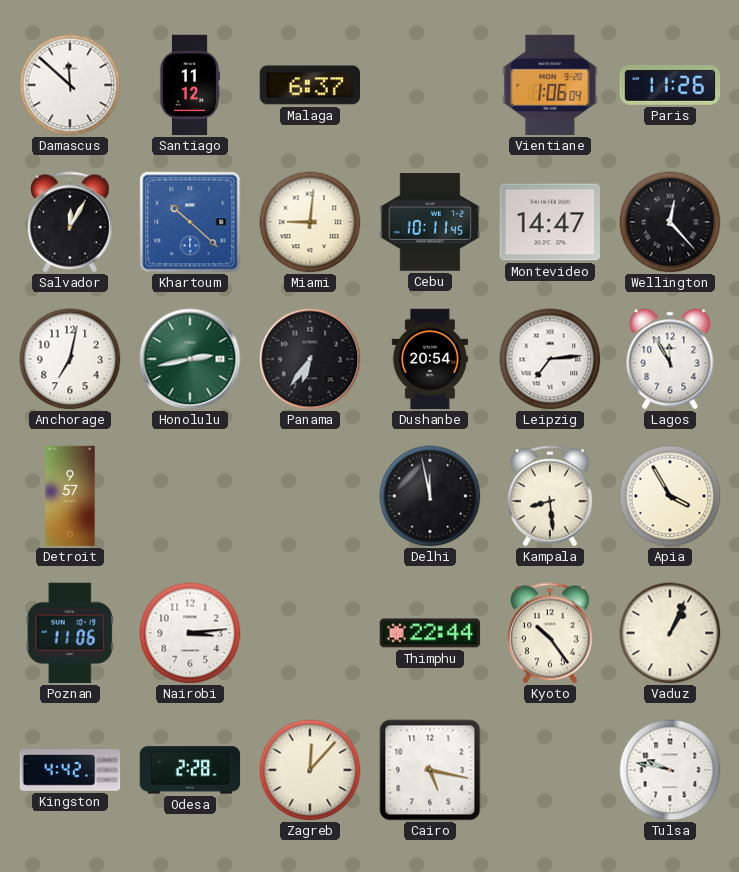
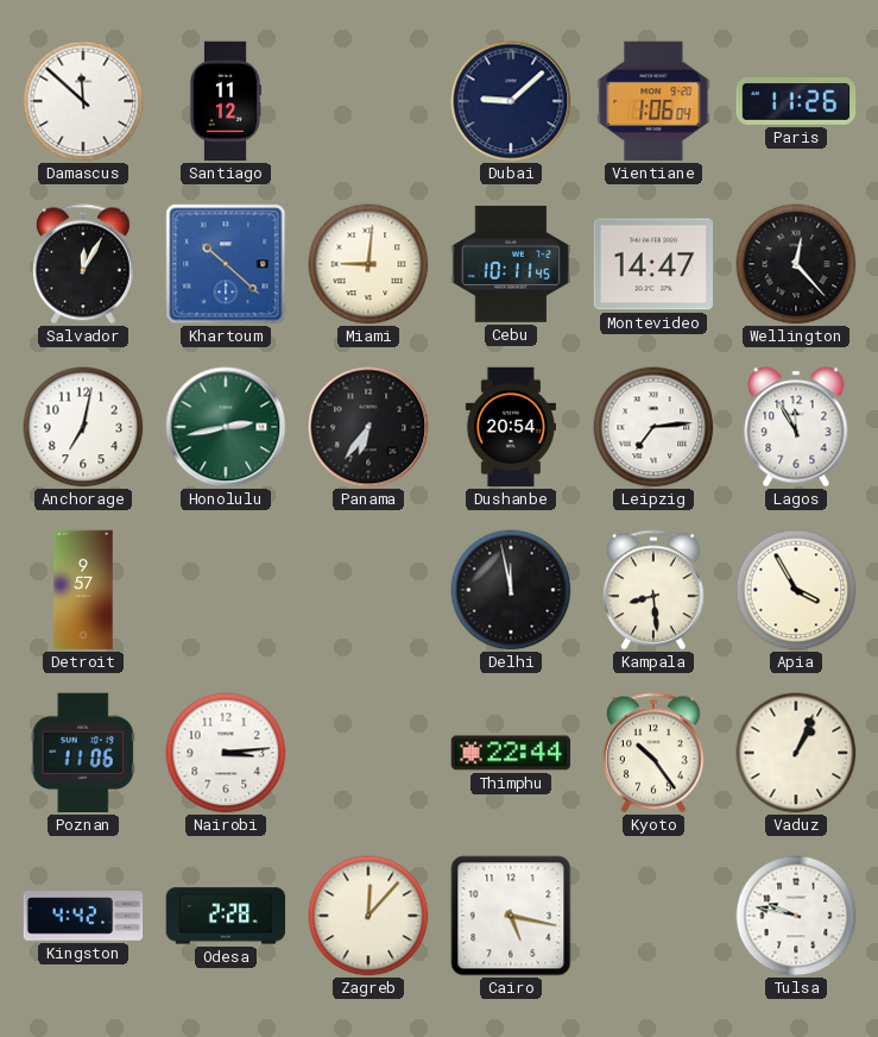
Malaga: 6:37 -> none (309, 85)
Dubai: none -> 9:08 (511, 101)
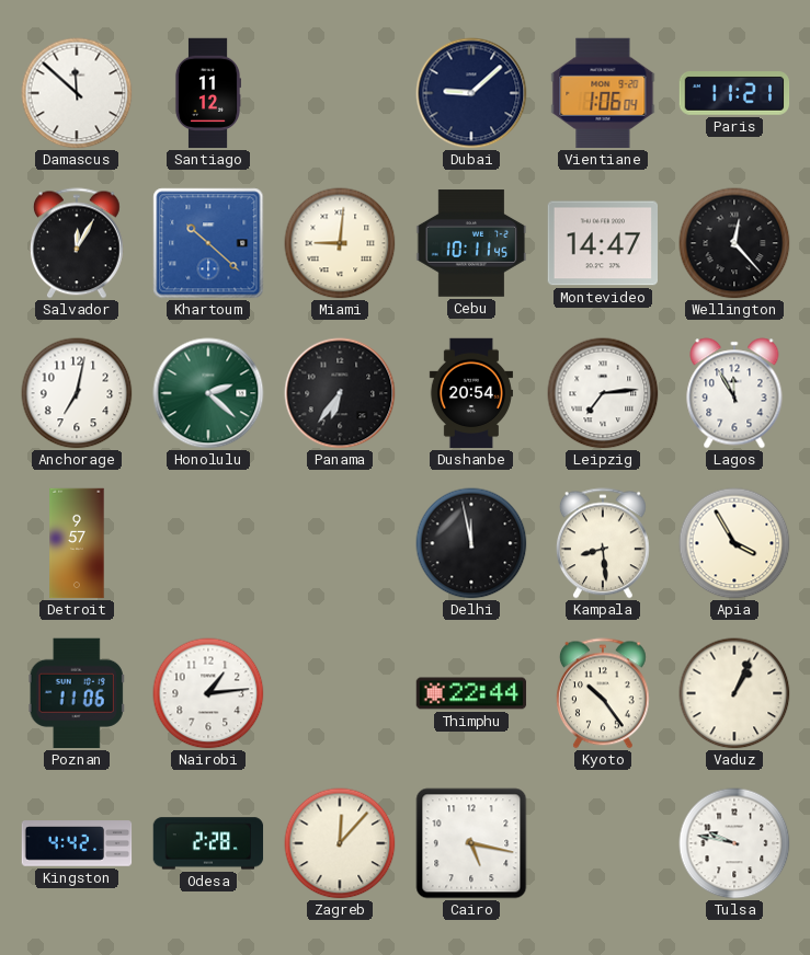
Paris: 11:26 -> 11:21 (734, 94)
Honolulu: 2:43 -> 2:22 (208, 393)
Nairobi: 3:14 -> 1:14 (208, 693)
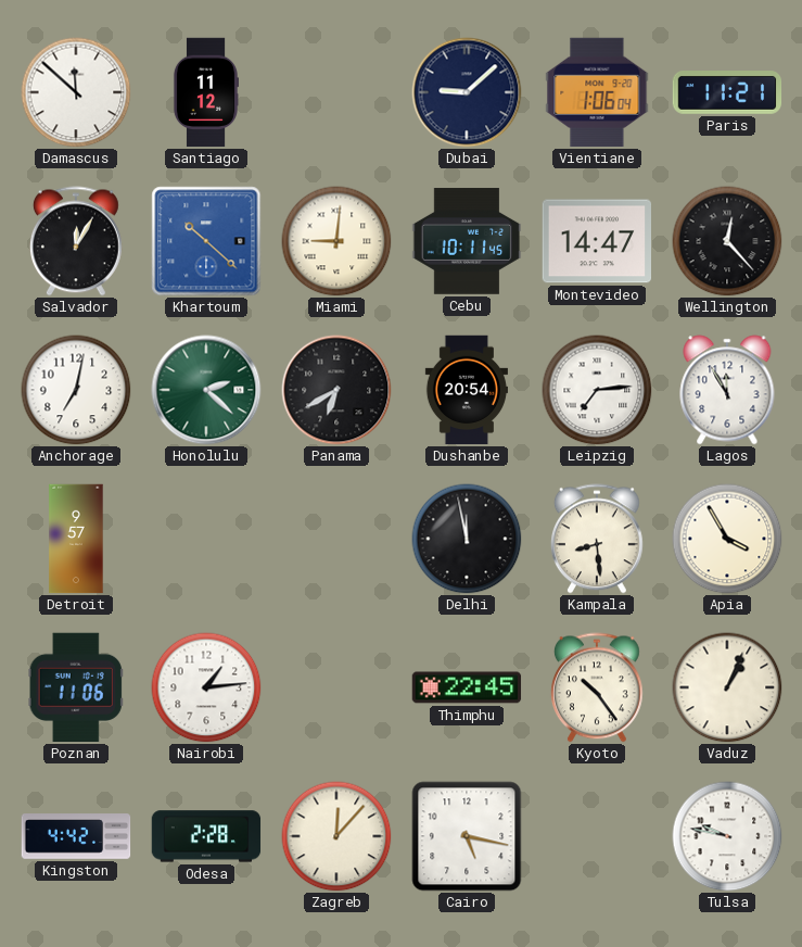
Panama: 6:36 -> 6:40 (336, 390)
Thimphu: 22:44 -> 22:45 (467, 687)
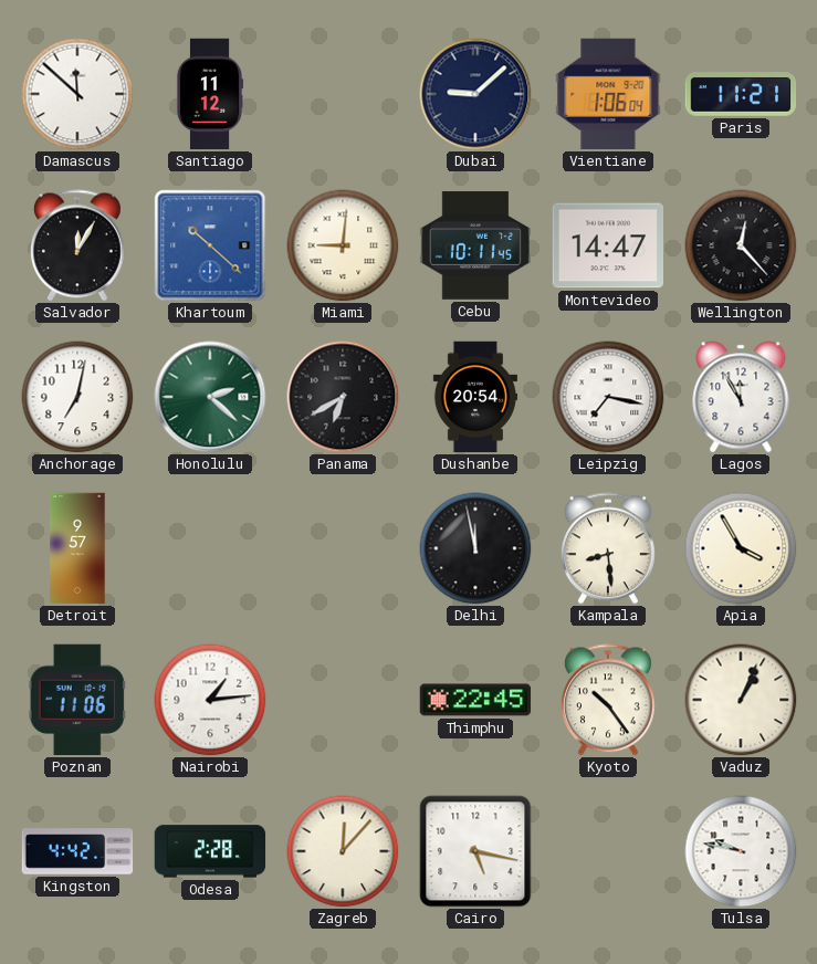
Leipzig: 7:14 -> 7:17 (608, 397)
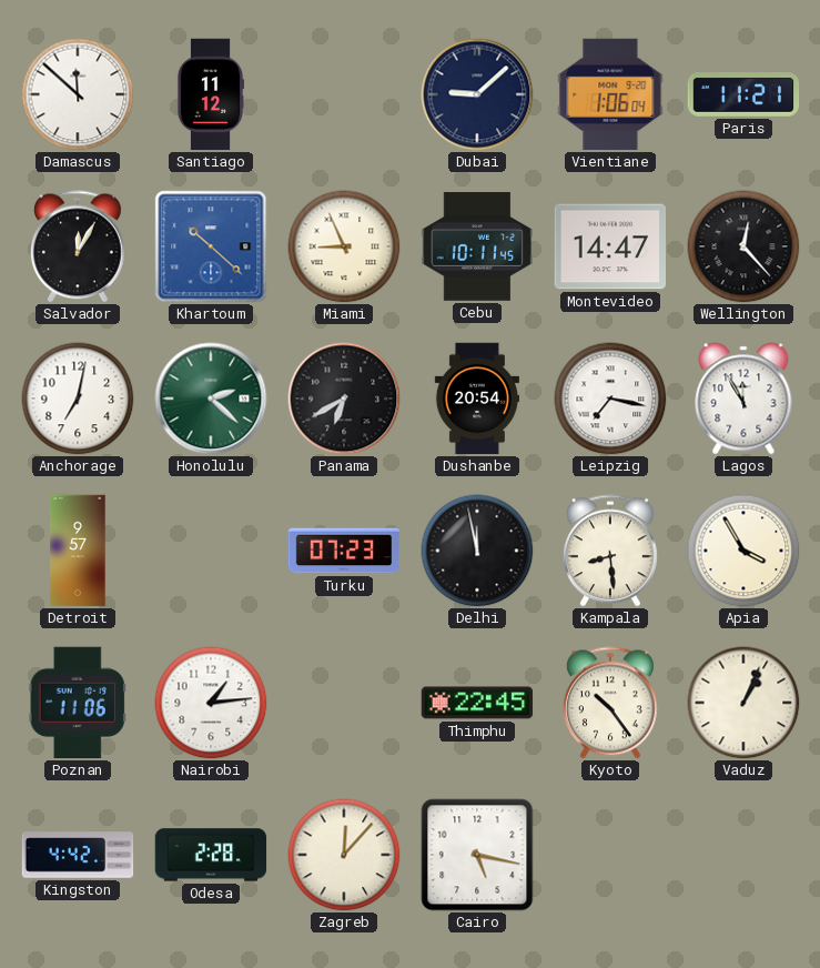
Miami: 9:01 -> 8:56 (344, 246)
Turku: none -> 07:23 (344, 551)
Tulsa: 9:47 -> none (741, 851)
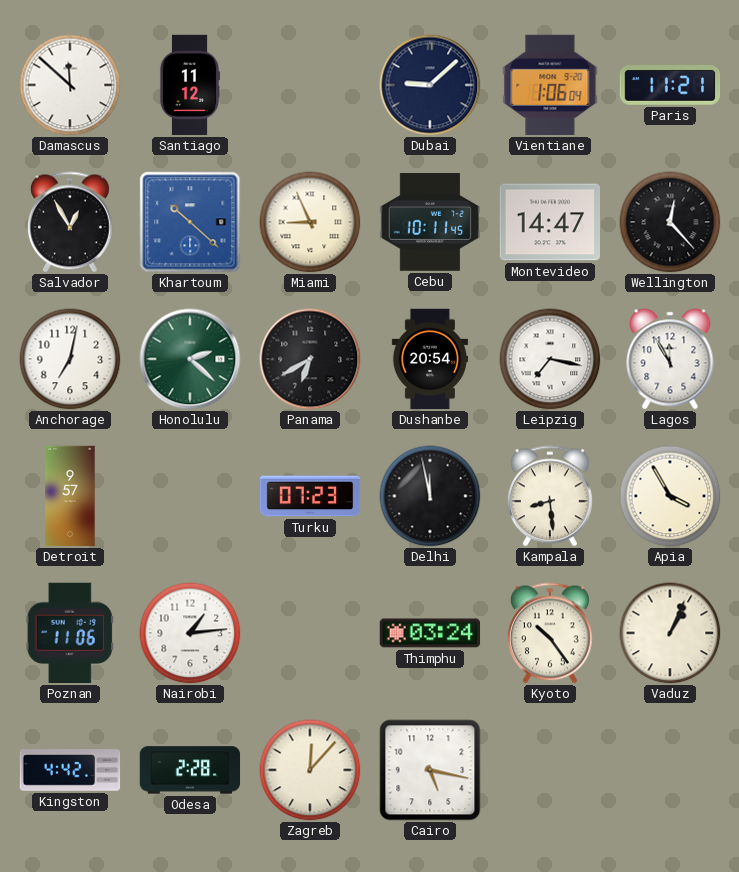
Salvador: 12:05 -> 12:55 (70, 222)
Thimphu: 22:45 -> 03:24 (430, 633)
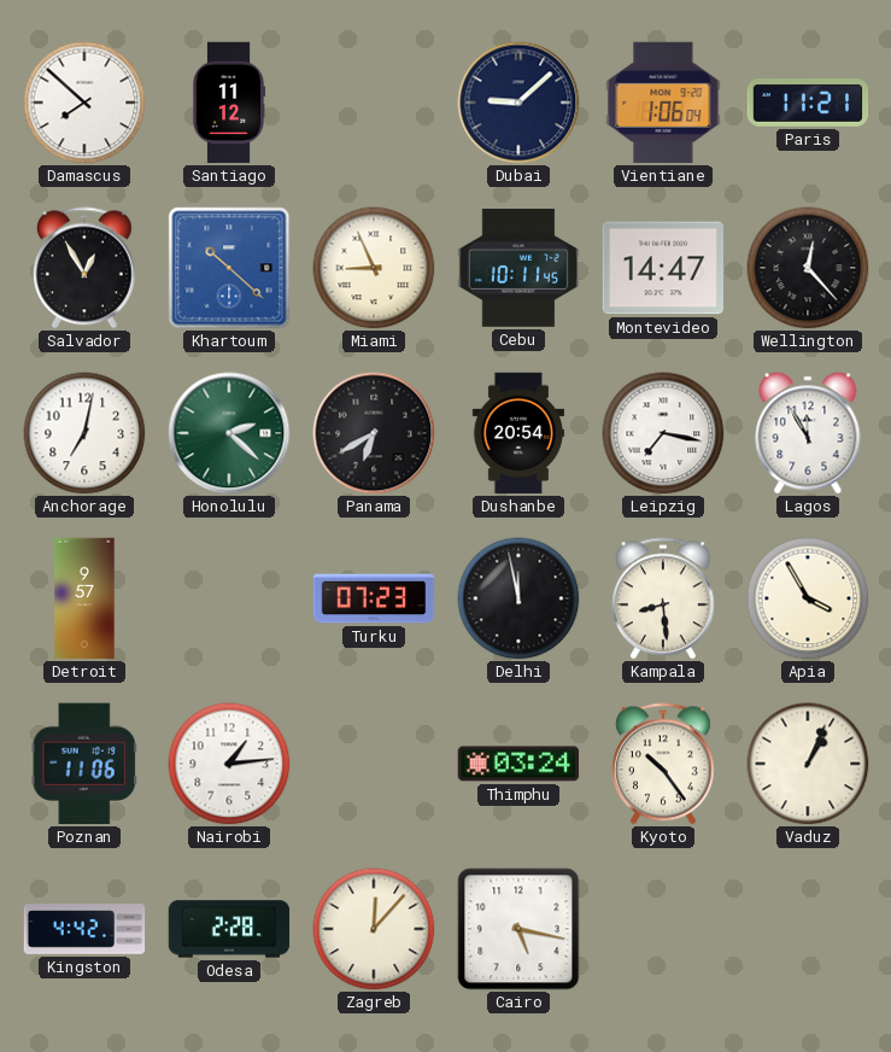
Damascus: 11:52 -> 7:52 (84, 103)
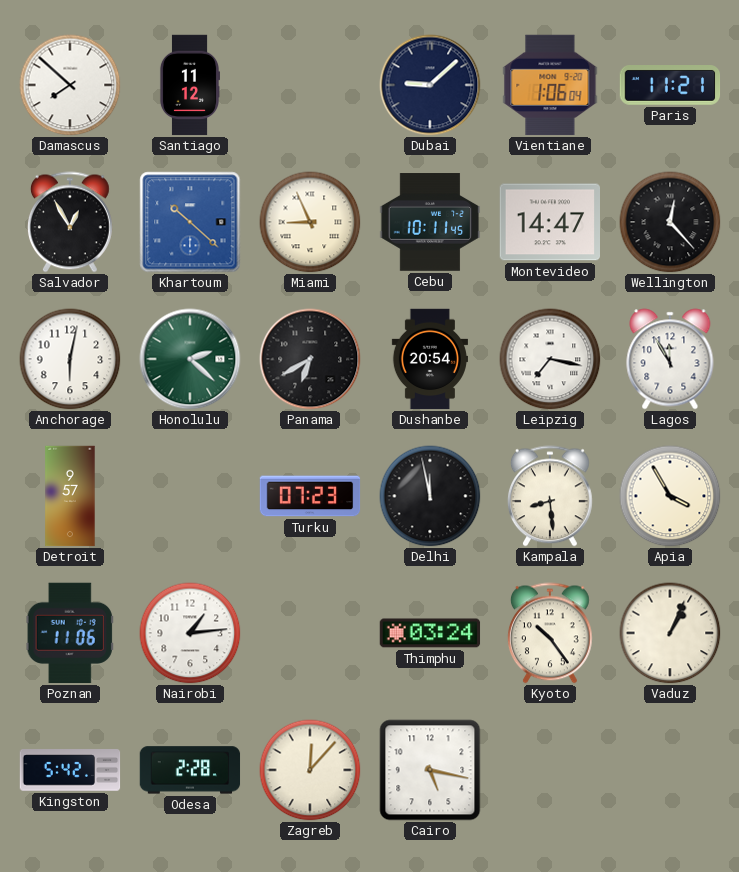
Anchorage: 7:02 -> 6:02 (70, 359)
Kingston: 4:42 -> 5:42 (70, 770)
